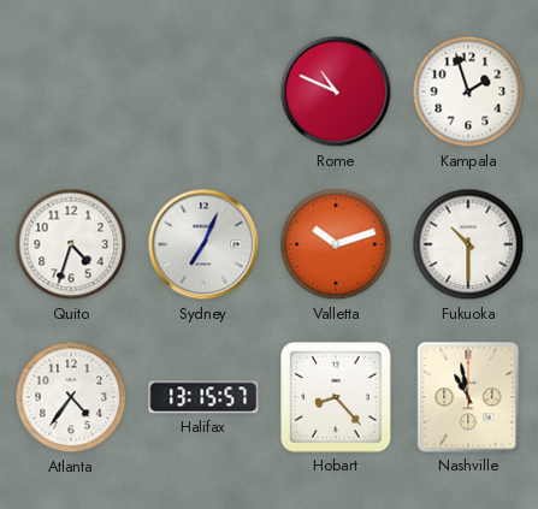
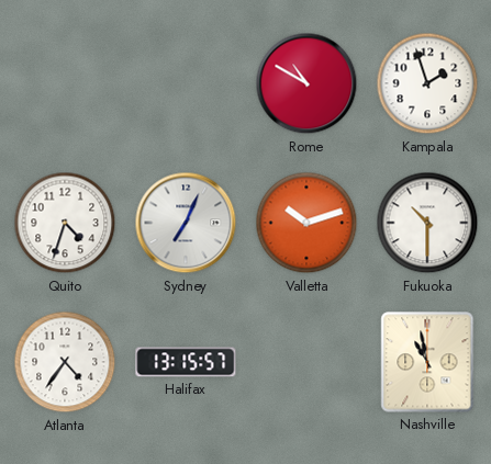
Rome: 10:49 -> 10:50 (306, 83)
Hobart: 8:23 -> none (336, 397)
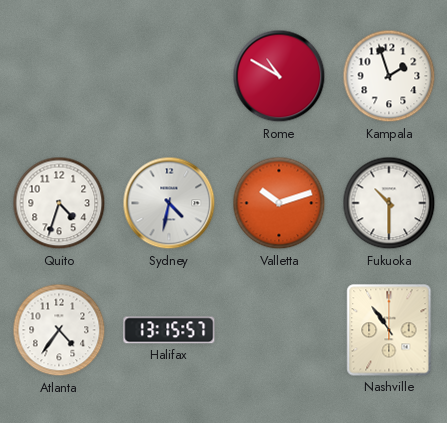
Sydney: 7:04 -> 4:32 (169, 203)
Nashville: 10:58 -> 10:54 (389, 330)
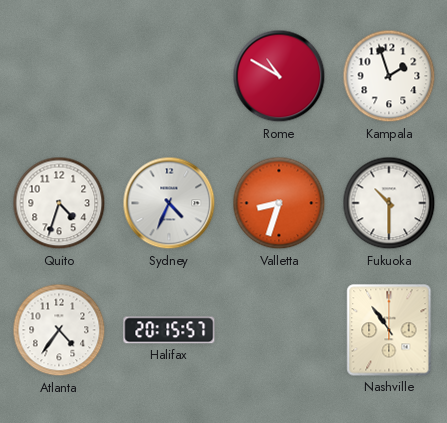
Sydney: 4:32 -> 4:34 (169, 203)
Valletta: 10:12 -> 8:33 (279, 203)
Halifax: 13:15 -> 20:15 (169, 330)
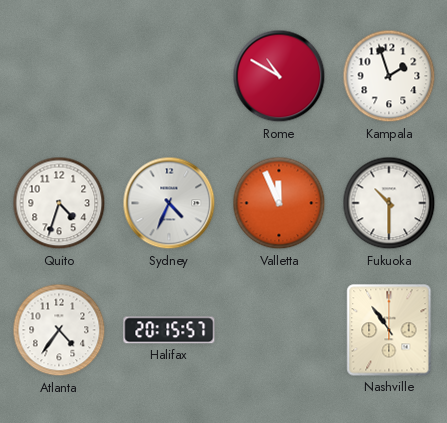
Valletta: 8:33 -> 11:56 (279, 203)
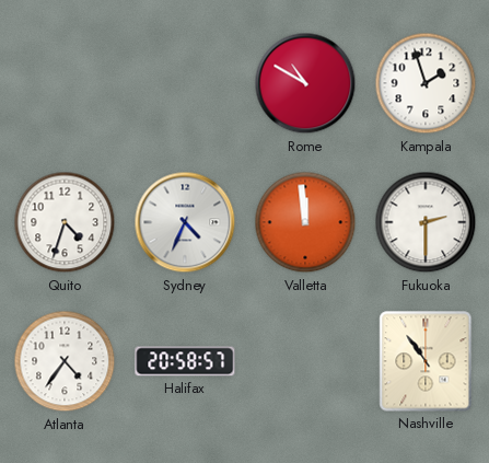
Valletta: 11:56 -> 11:59 (305, 222)
Fukuoka: 10:30 -> 2:30 (426, 222)
Halifax: 20:15 -> 20:58 (185, 361)
